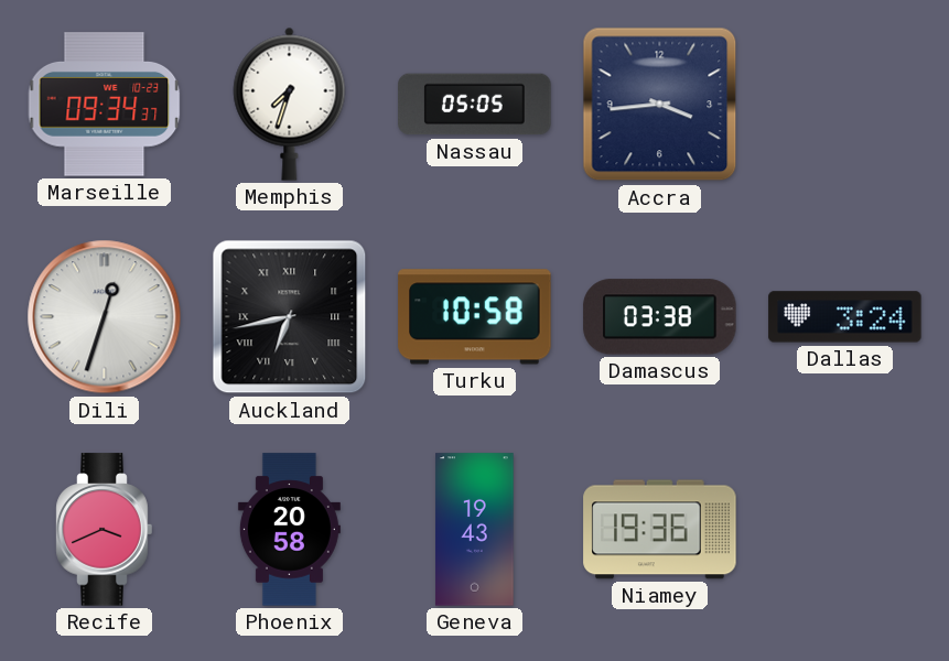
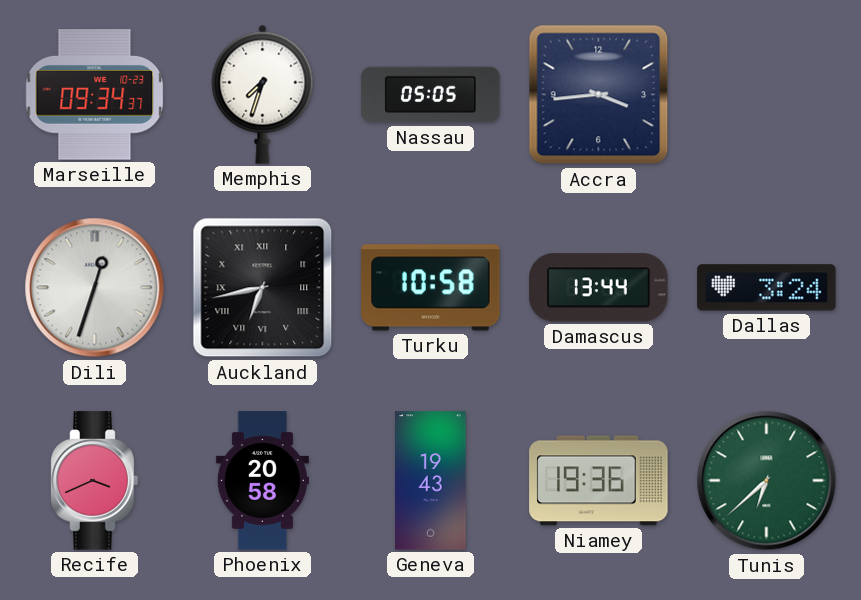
Damascus: 03:38 -> 13:44 (599, 288)
Tunis: none -> 6:38 (767, 481)
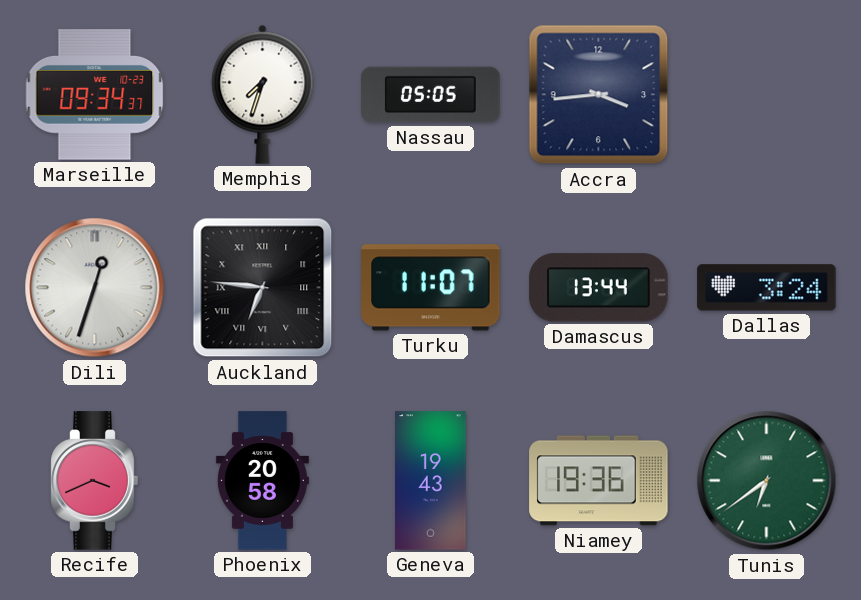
Auckland: 6:43 -> 6:46 (263, 288)
Turku: 10:58 -> 11:07 (431, 288)
Tunis: 6:38 -> 6:39 (767, 481)
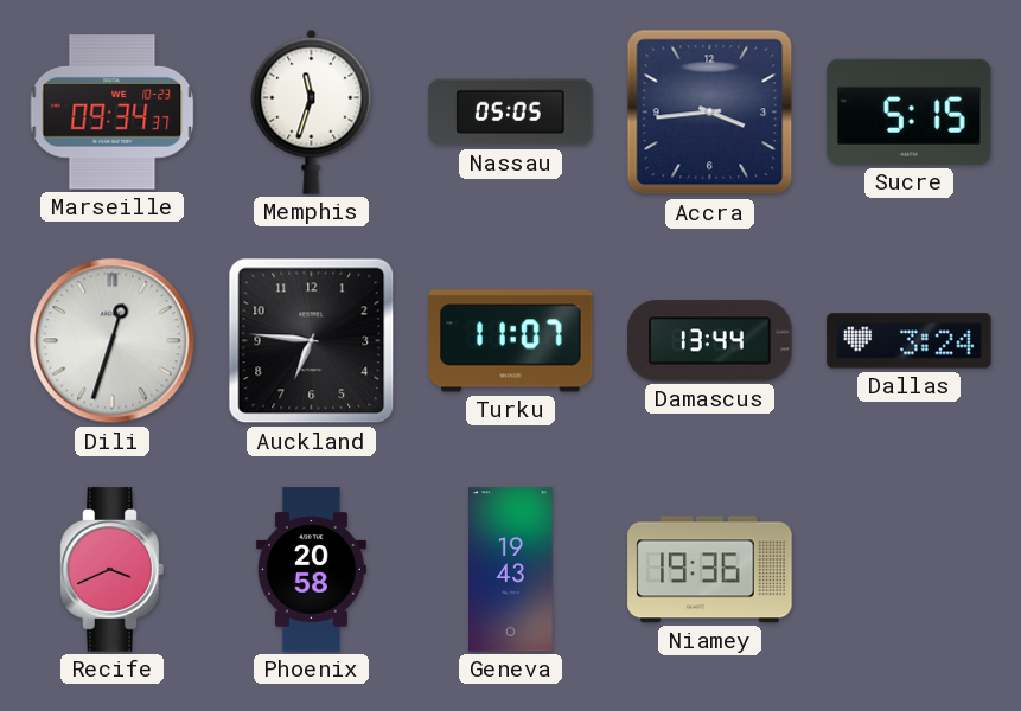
Memphis: 7:33 -> 11:33 (312, 111)
Sucre: none -> 5:15 (910, 111)
Auckland numerals: Roman -> Arabic (312, 341)
Tunis: 6:39 -> none (767, 481)
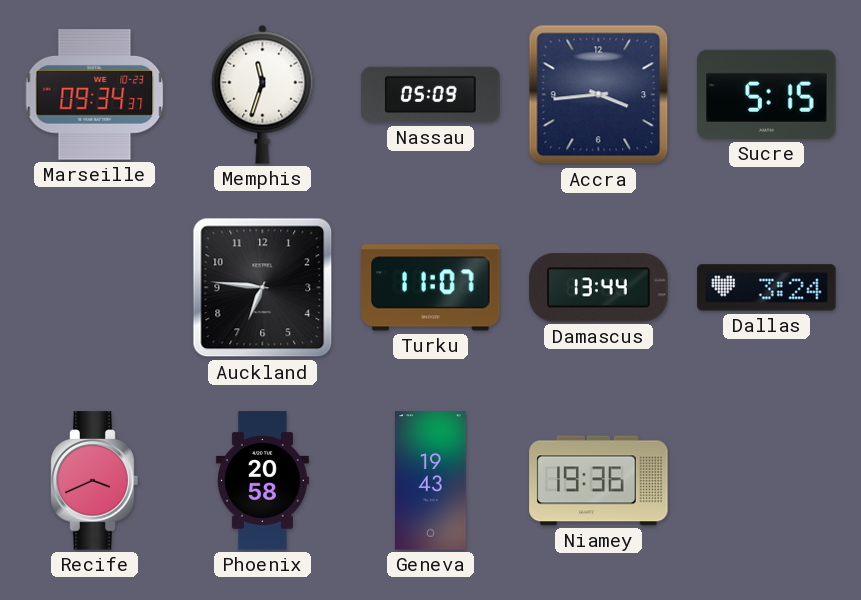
Nassau: 05:05 -> 05:09 (431, 95)
Dili: 12:33 -> none (113, 341)
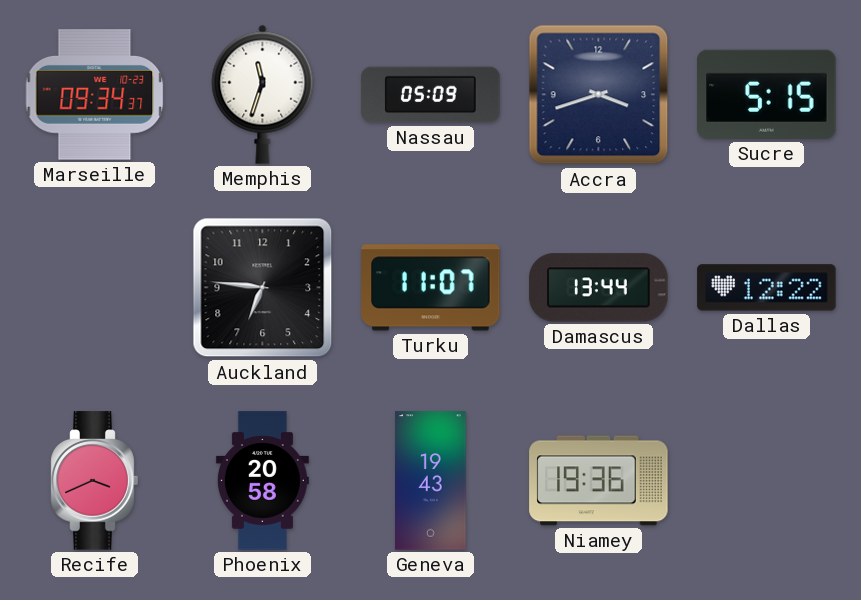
Accra: 3:44 -> 3:42 (599, 95)
Dallas: 3:24 -> 12:22 (767, 288)
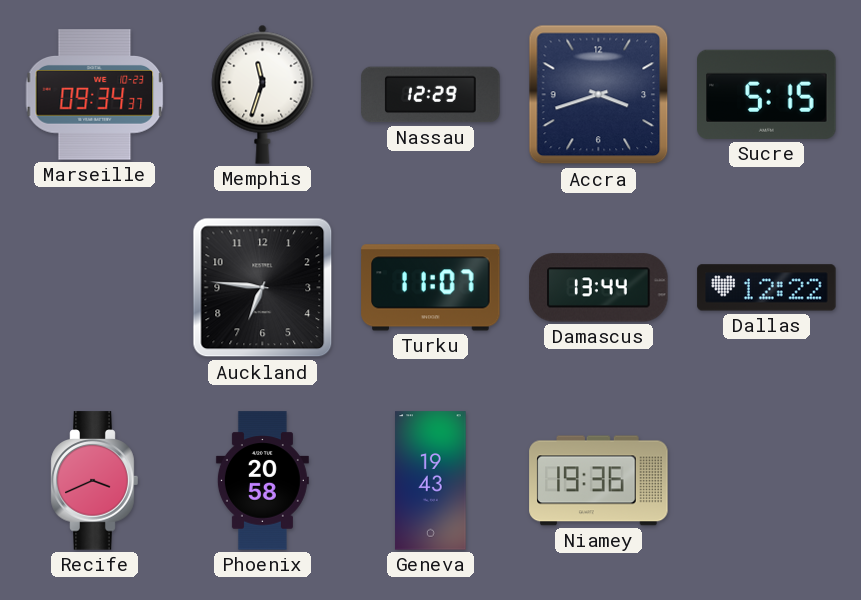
Nassau: 05:09 -> 12:29 (431, 95)
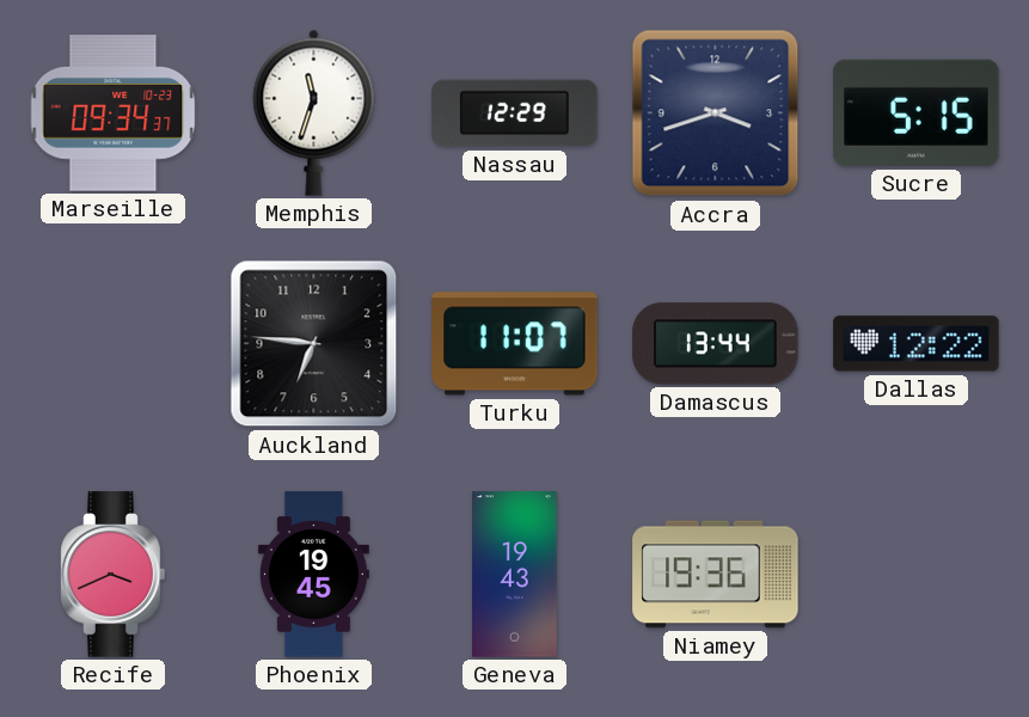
Phoenix: 20:58 -> 19:45 (313, 575)
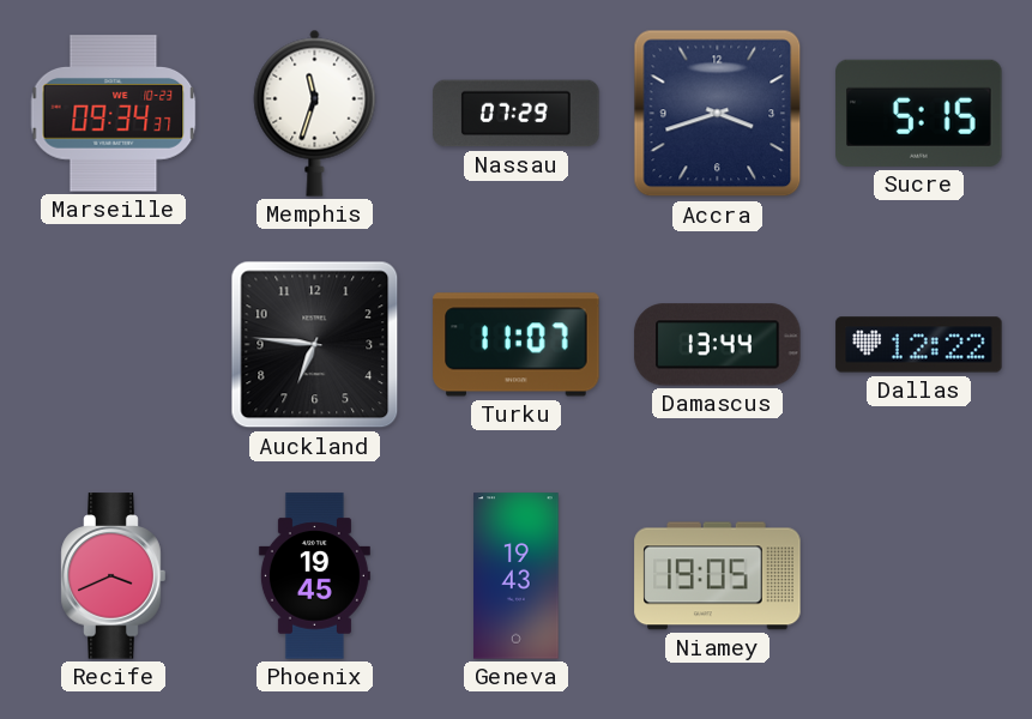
Nassau: 12:29 -> 07:29 (517, 114)
Niamey: 19:36 -> 19:05 (718, 576)
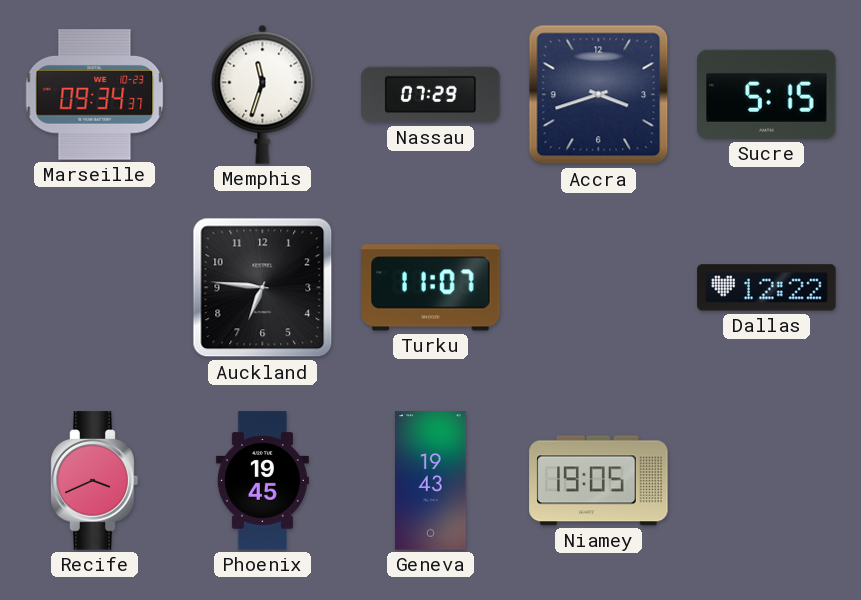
Damascus: 13:44 -> none (718, 345)
